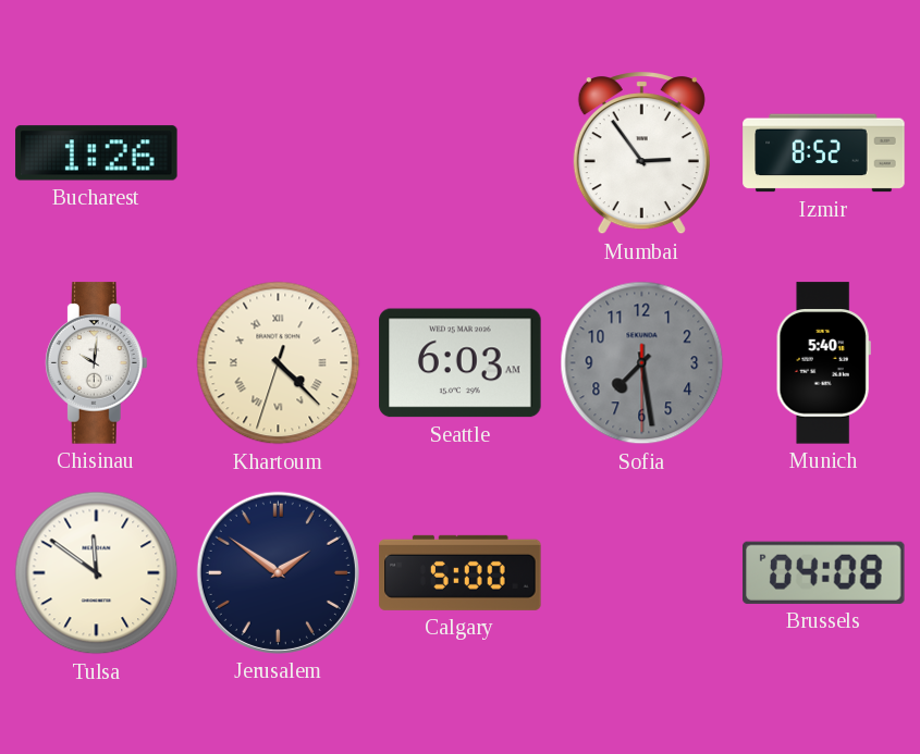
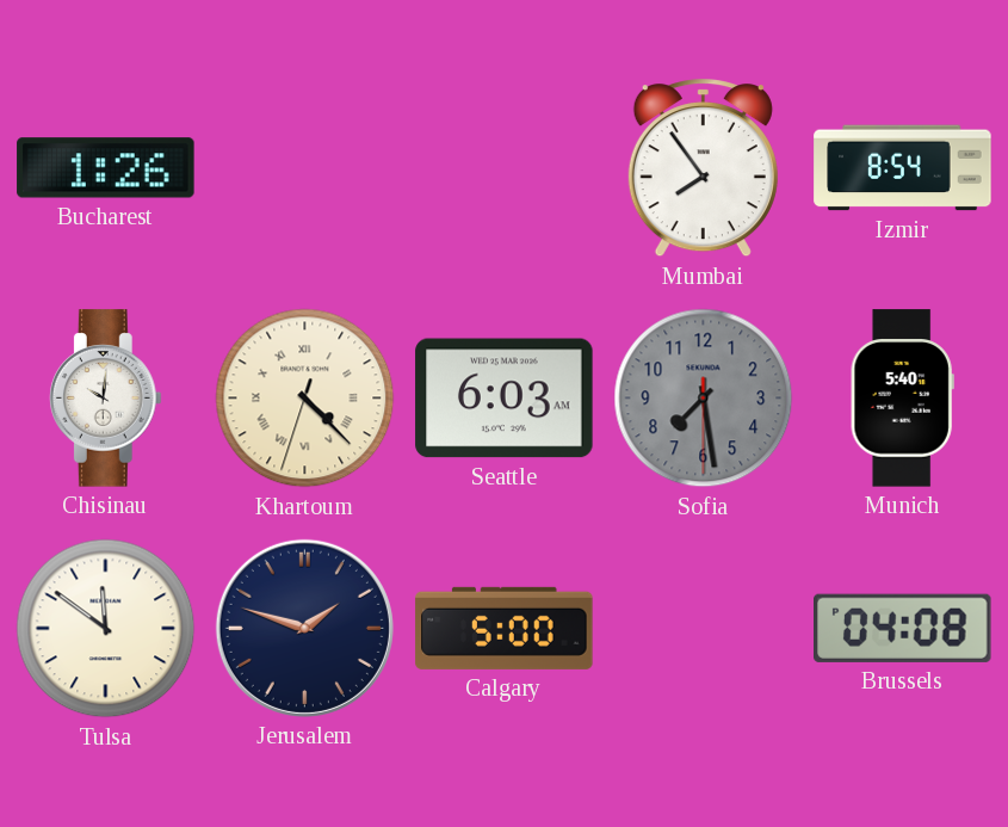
Mumbai: 2:54 -> 7:54 (703, 168)
Izmir: 8:52 -> 8:54 (903, 168)
Jerusalem: 1:51 -> 1:48 (304, 628)
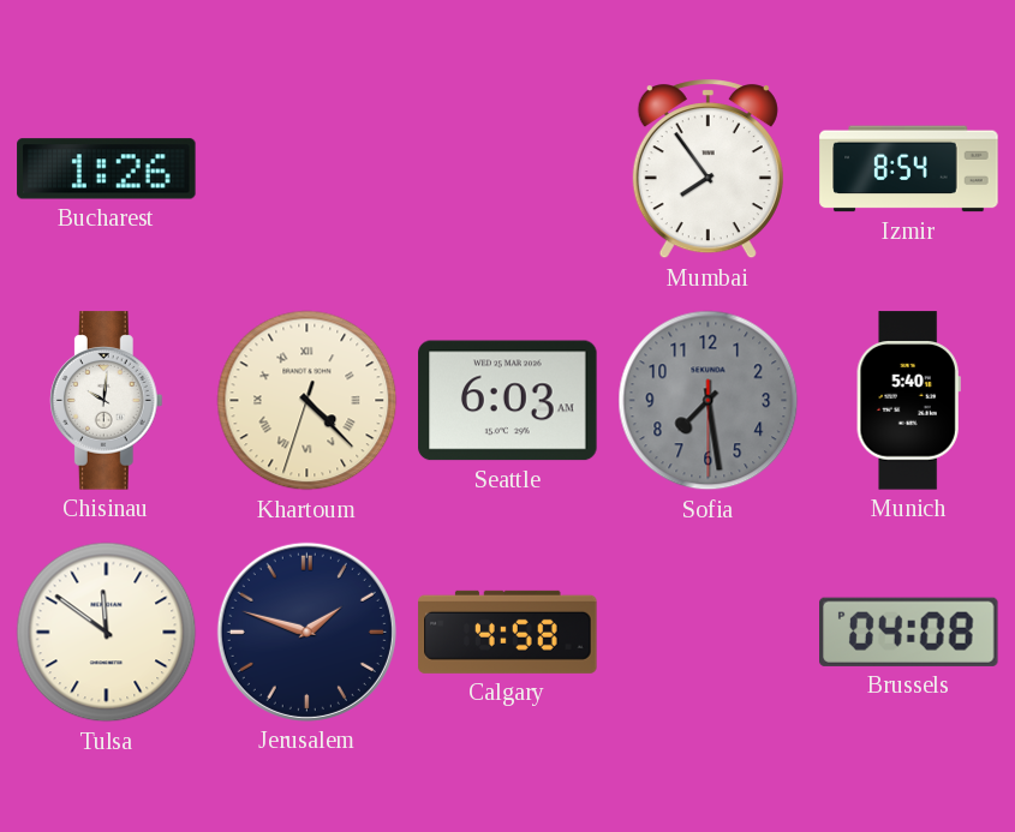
Calgary: 5:00 -> 4:58 (508, 632)
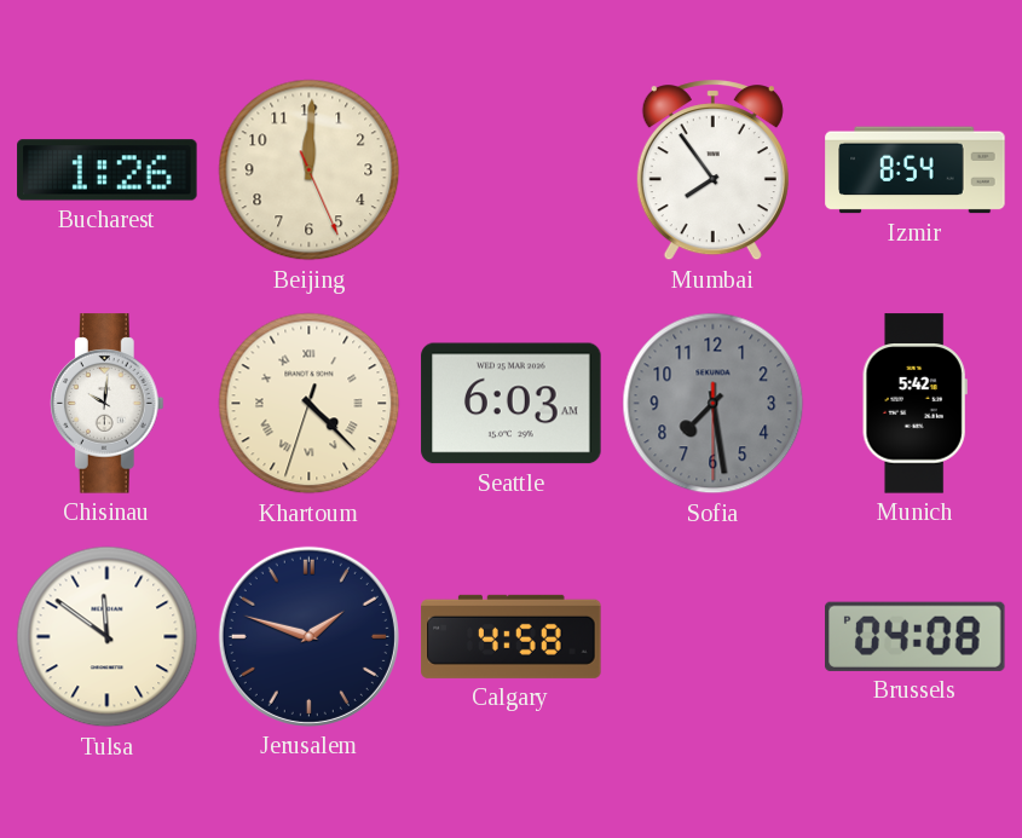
Beijing: none -> 12:00 (310, 171)
Munich: 5:40 -> 5:42 (914, 404)
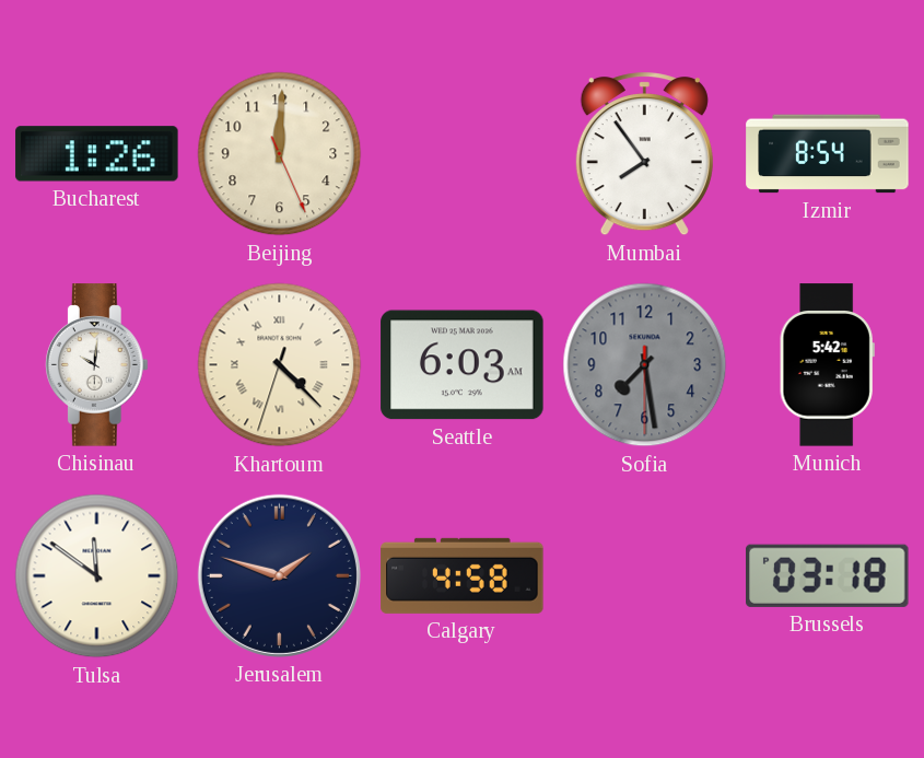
Brussels: 04:08 -> 03:18 (828, 575)
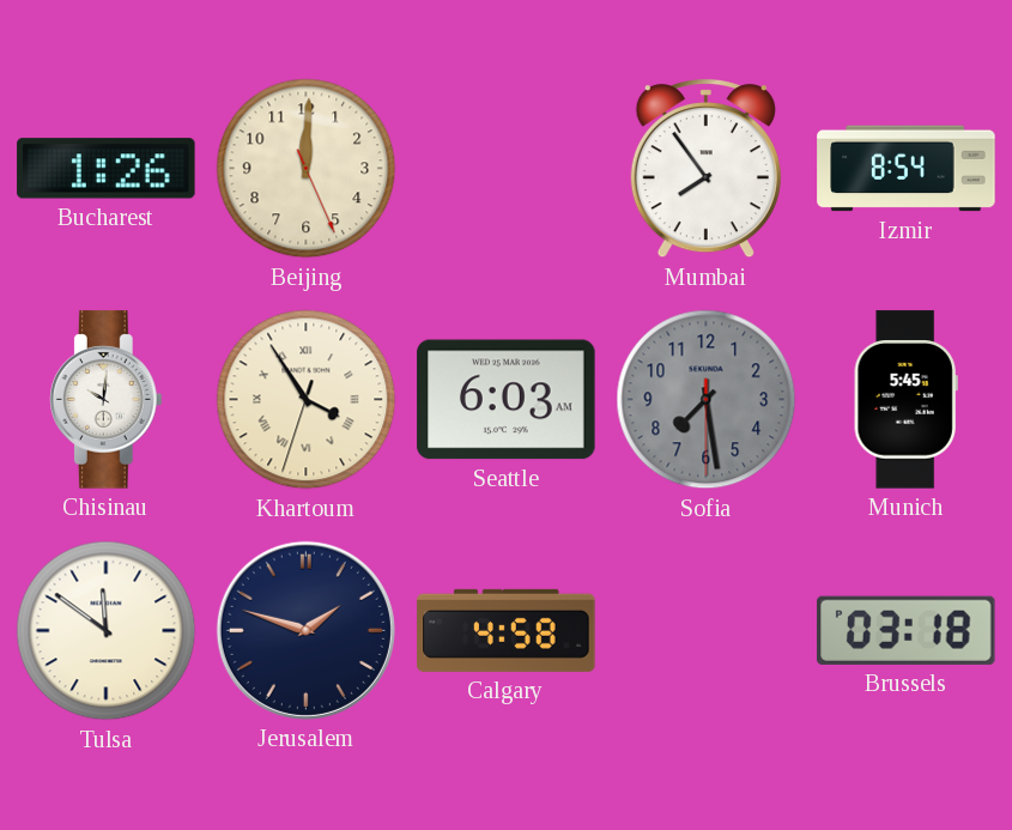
Khartoum: 4:22 -> 3:54 (307, 400)
Munich: 5:42 -> 5:45 (905, 400)
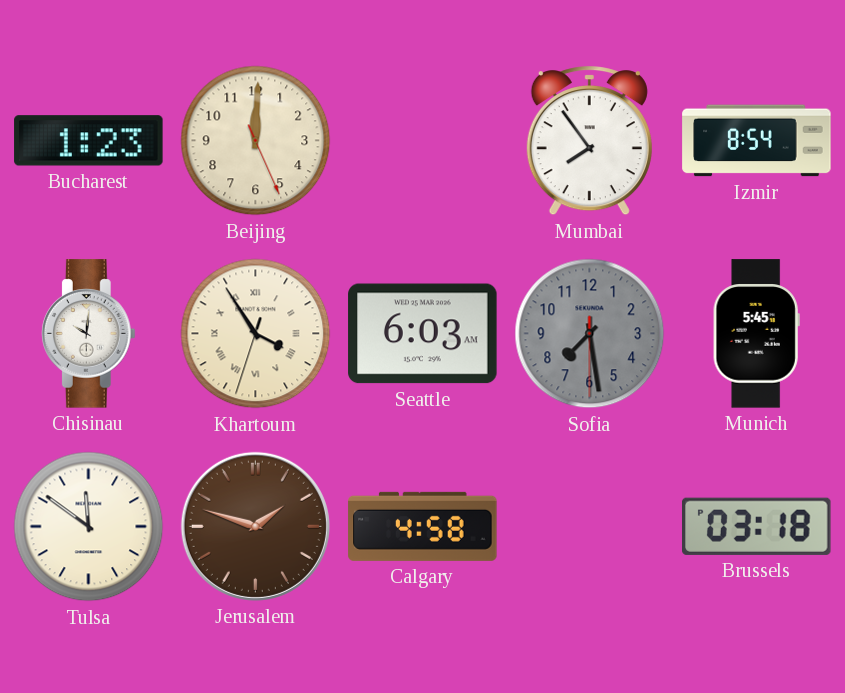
Bucharest: 1:26 -> 1:23 (89, 141)
Jerusalem dial: navy -> brown (255, 526)
